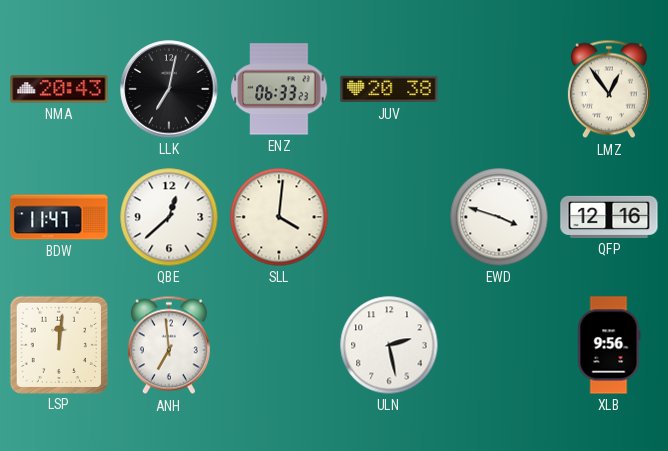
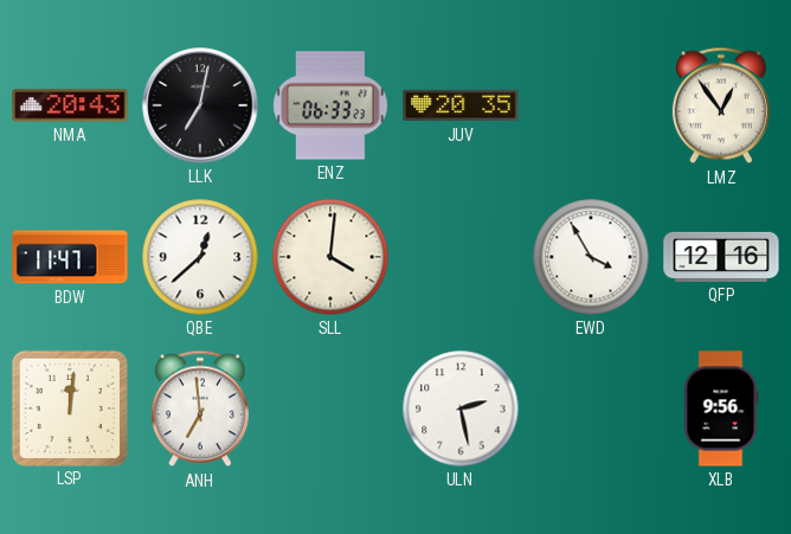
JUV: 20:38 -> 20:35 (461, 105)
EWD: 3:48 -> 3:55 (591, 257)
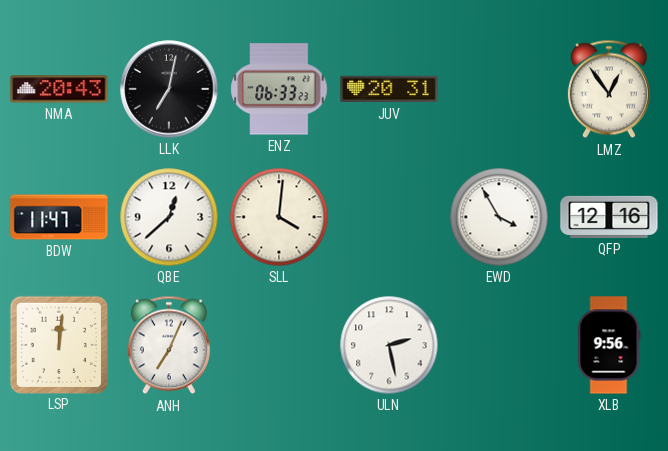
JUV: 20:35 -> 20:31 (389, 89)
ANH: 6:59 -> 7:04 (169, 345)
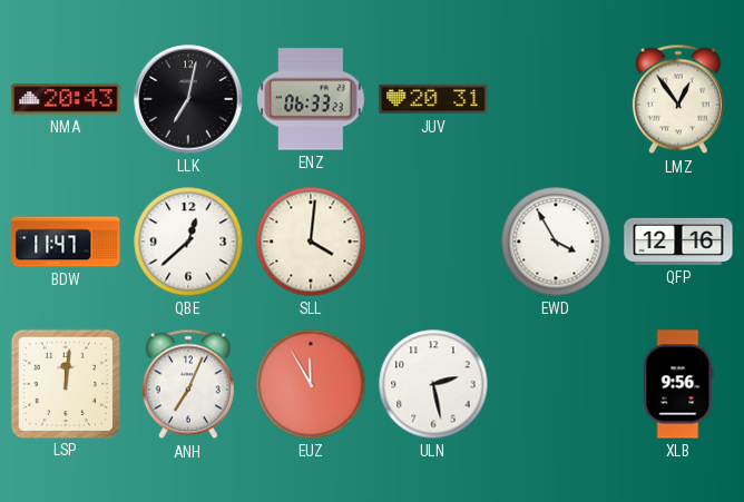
EUZ: none -> 11:55 (311, 384)
